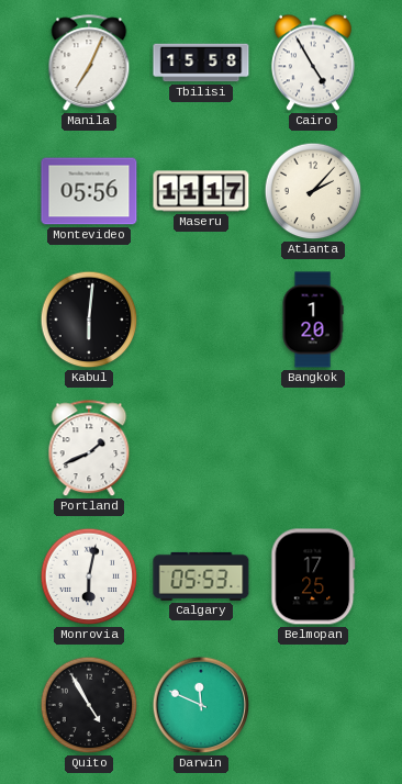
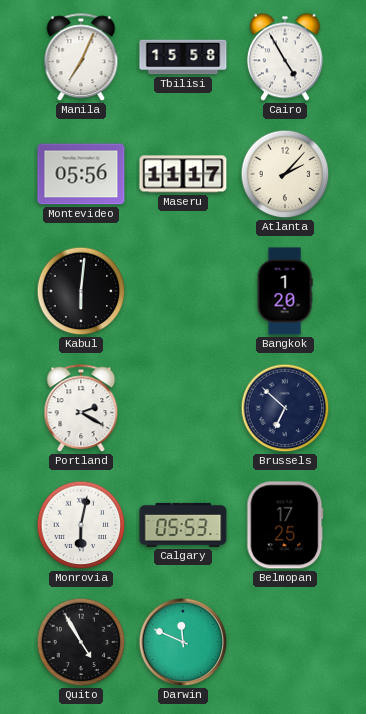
Portland: 1:41 -> 2:20 (81, 409)
Brussels: none -> 6:52 (285, 408)
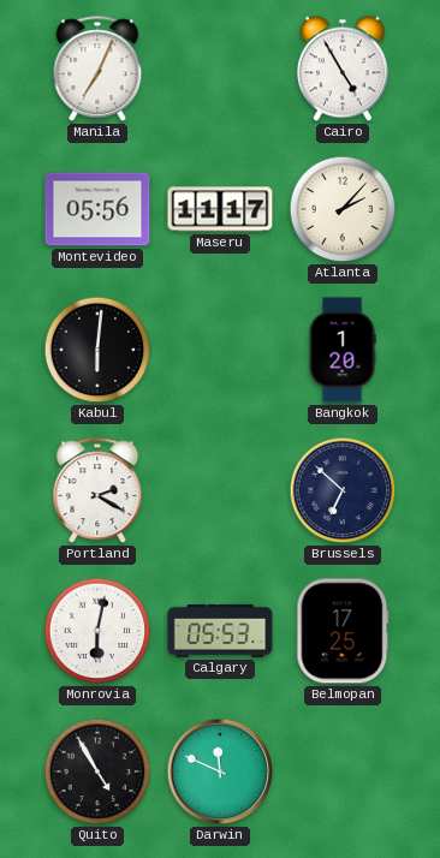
Tbilisi: 15:58 -> none (183, 57)
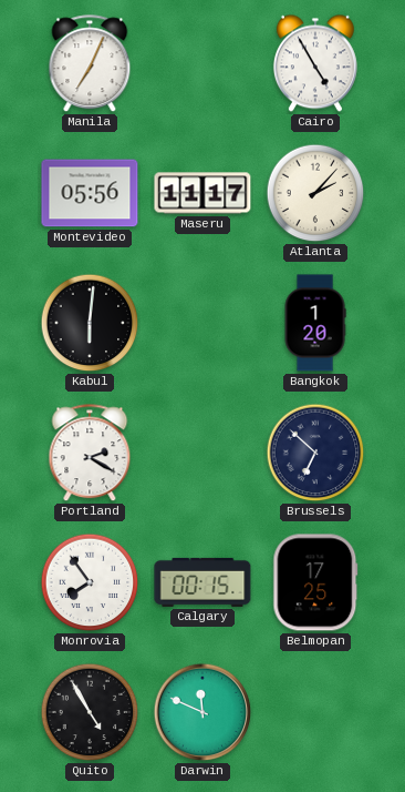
Monrovia: 6:02 -> 7:54 (90, 582)
Calgary: 05:53 -> 00:15 (202, 582)
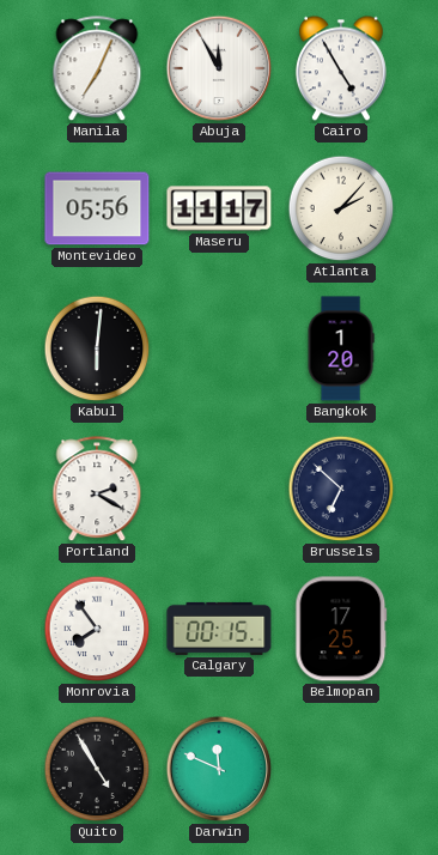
Abuja: none -> 11:55 (219, 68)
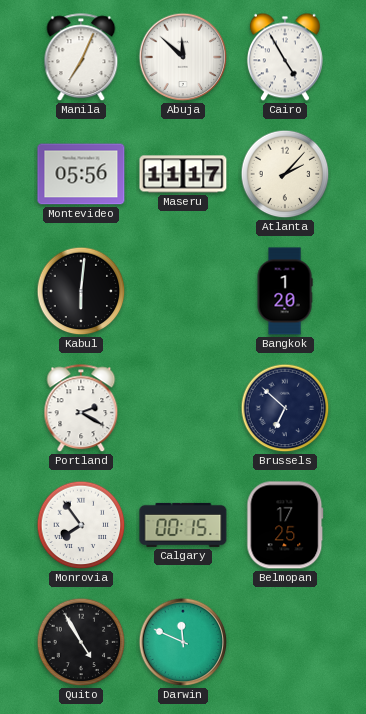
Abuja: 11:55 -> 11:52 (183, 57)
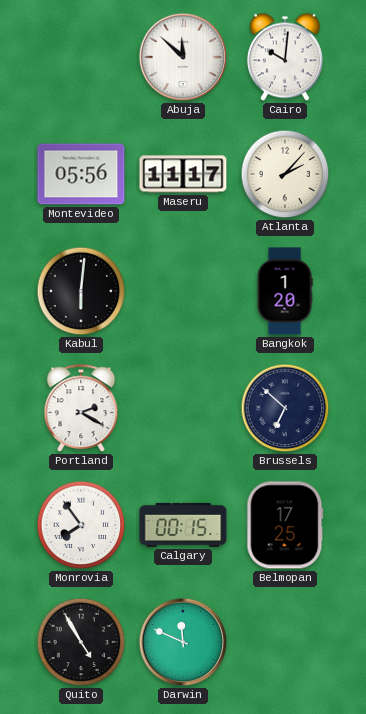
Manila: 7:04 -> none (81, 58)
Cairo: 4:55 -> 10:01 (285, 57)
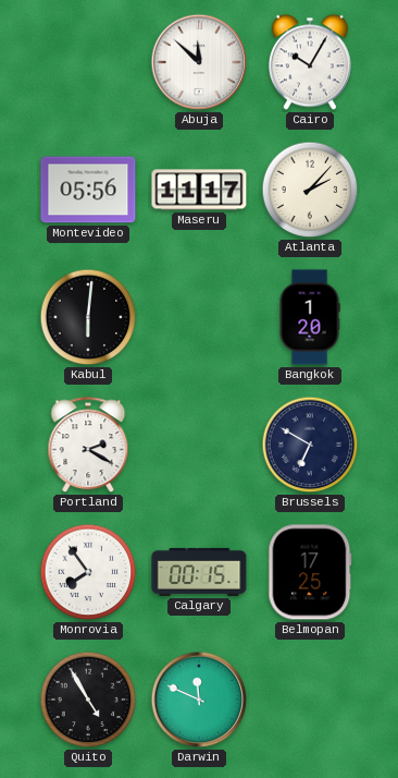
Cairo: 10:01 -> 10:05 (310, 62)
Brussels: 6:52 -> 6:50 (310, 445)
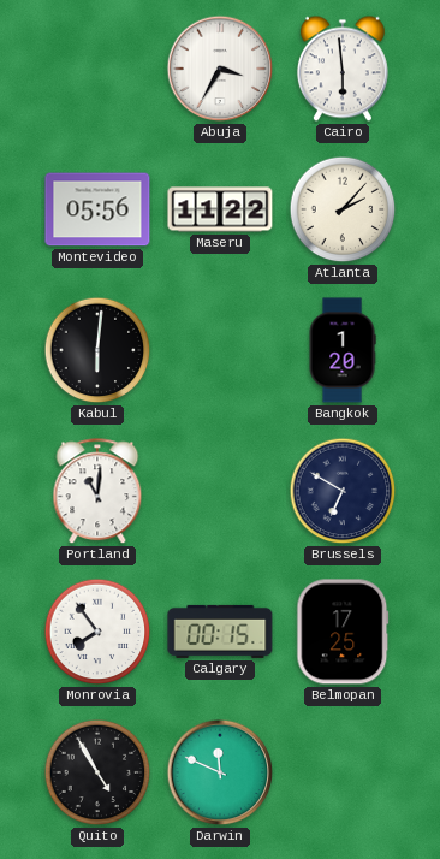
Abuja: 11:52 -> 3:35 (220, 69)
Cairo: 10:05 -> 5:59 (343, 69)
Maseru: 11:17 -> 11:22 (220, 209)
Portland: 2:20 -> 11:01 (97, 492)
